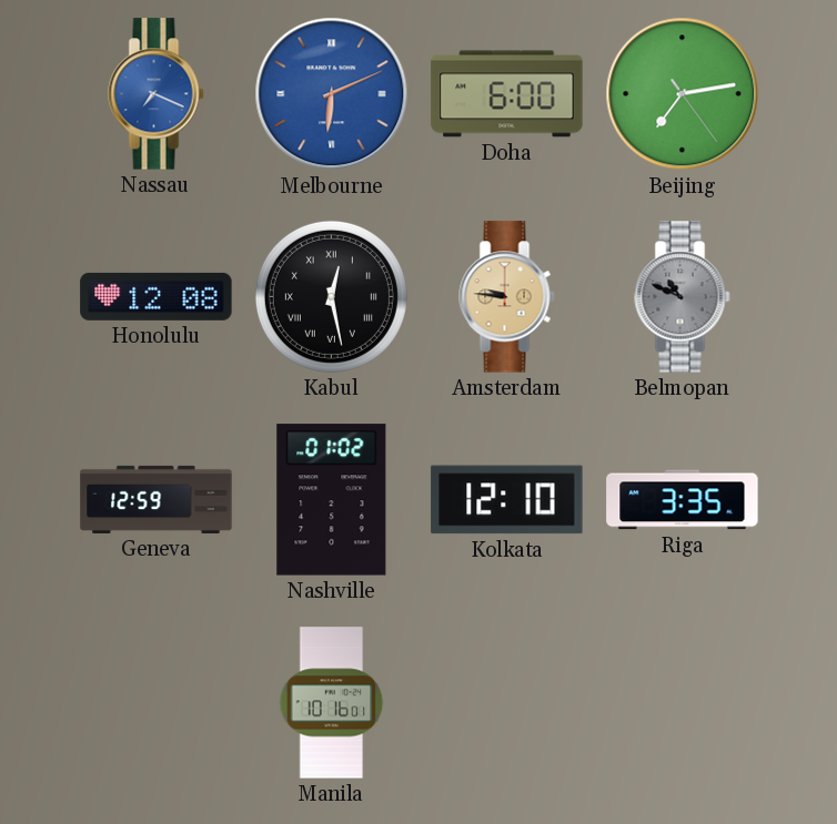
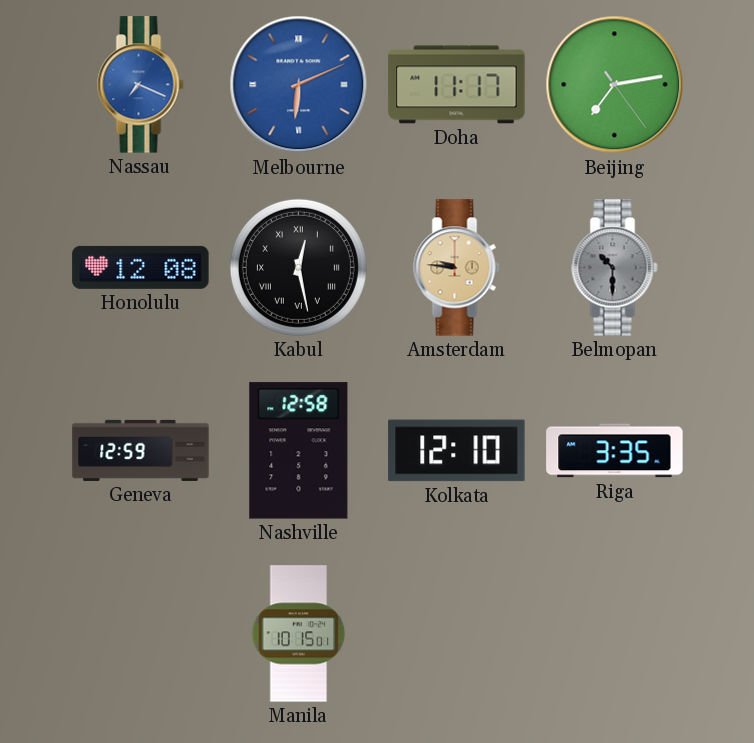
Doha: 6:00 -> 11:17 (457, 85)
Belmopan: 10:49 -> 10:30 (615, 268)
Nashville: 01:02 -> 12:58 (299, 451)
Manila: 10:16 -> 10:15 (299, 634)
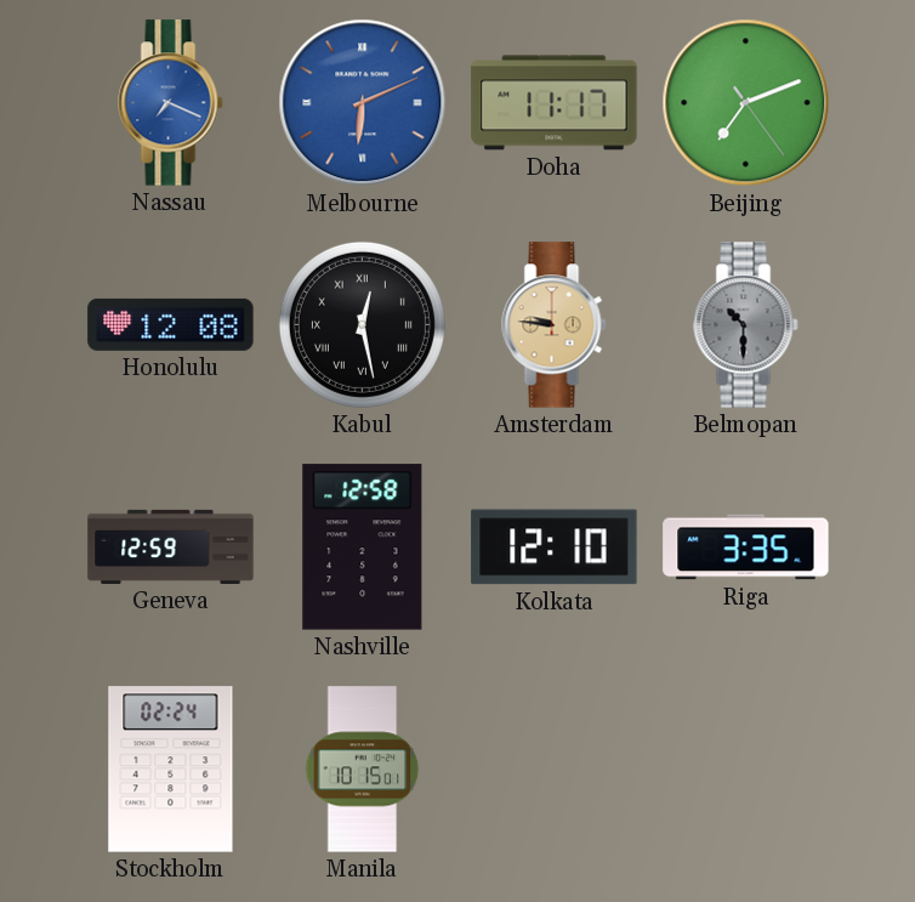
Beijing: 7:13 -> 7:11 (746, 103)
Stockholm: none -> 02:24 (171, 770)
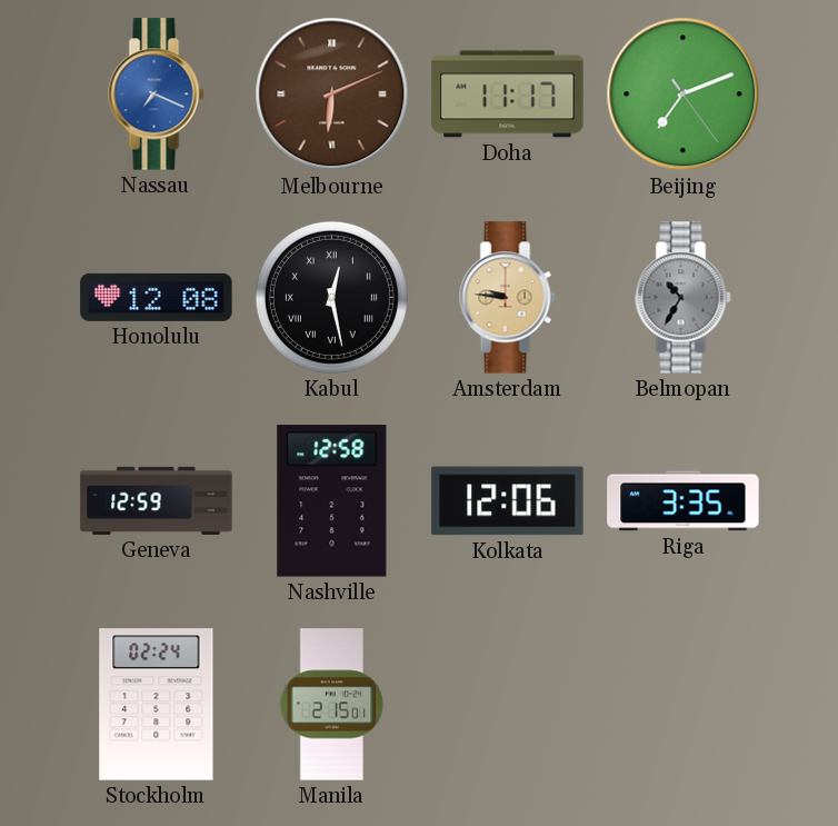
Melbourne dial: blue -> brown (332, 94)
Belmopan: 10:30 -> 10:35 (684, 298)
Kolkata: 12:10 -> 12:06 (508, 501)
Manila: 10:15 -> 2:15 (332, 705)
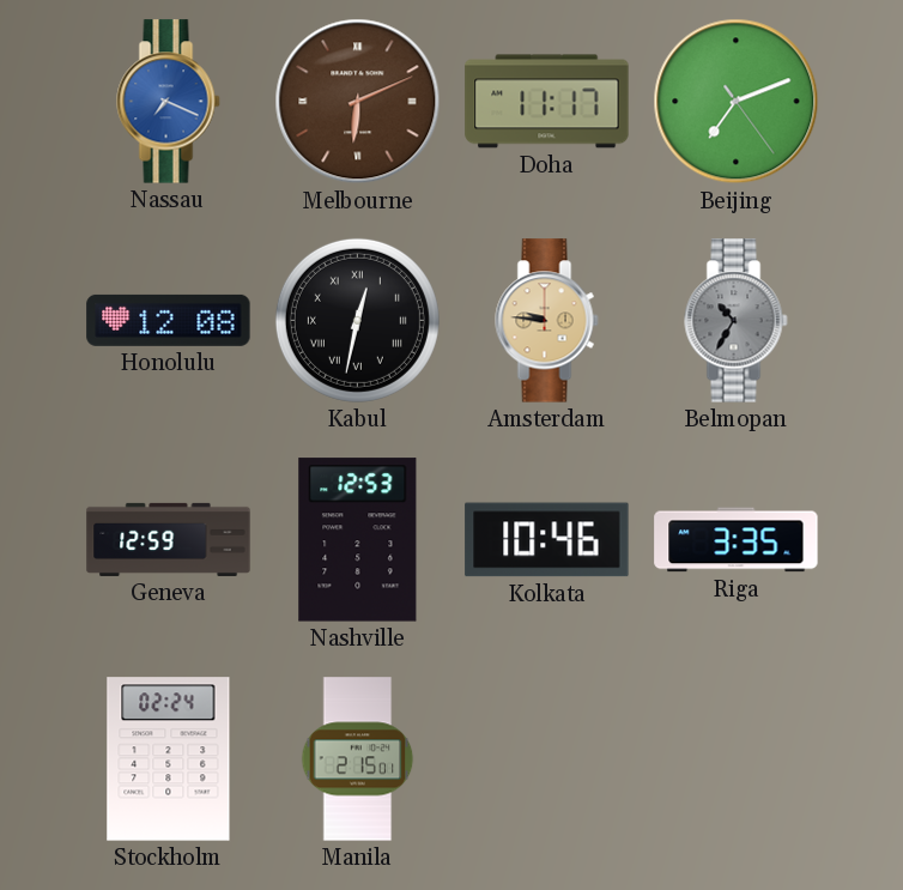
Kabul: 12:28 -> 12:32 (357, 320)
Nashville: 12:58 -> 12:53 (358, 540)
Kolkata: 12:06 -> 10:46 (547, 540)
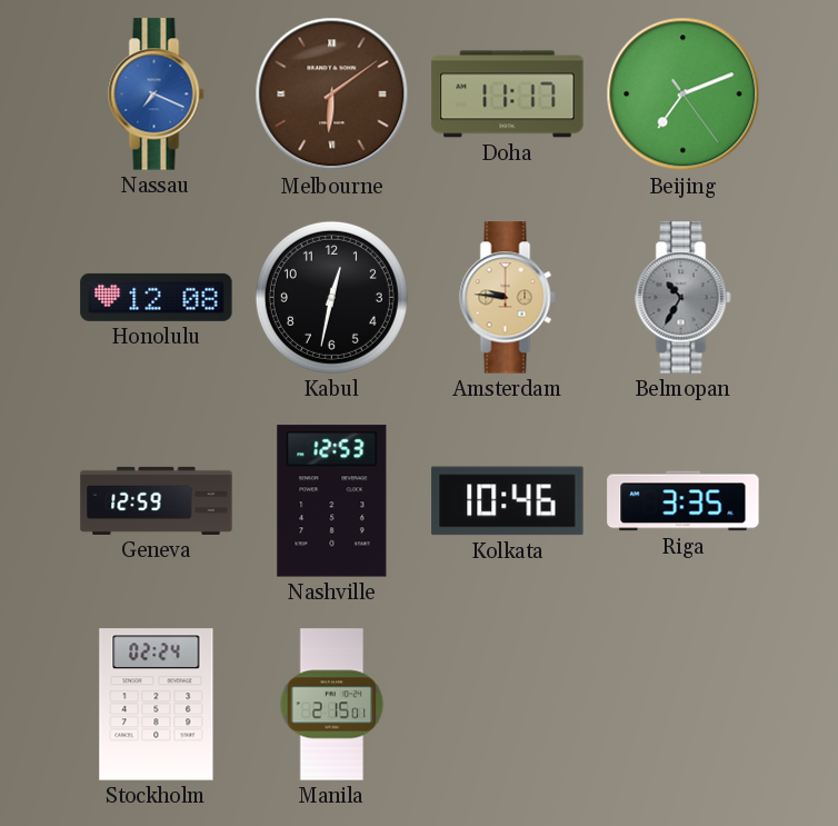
Melbourne: 6:11 -> 6:09 (332, 94)
Kabul numerals: Roman -> Arabic (331, 297)
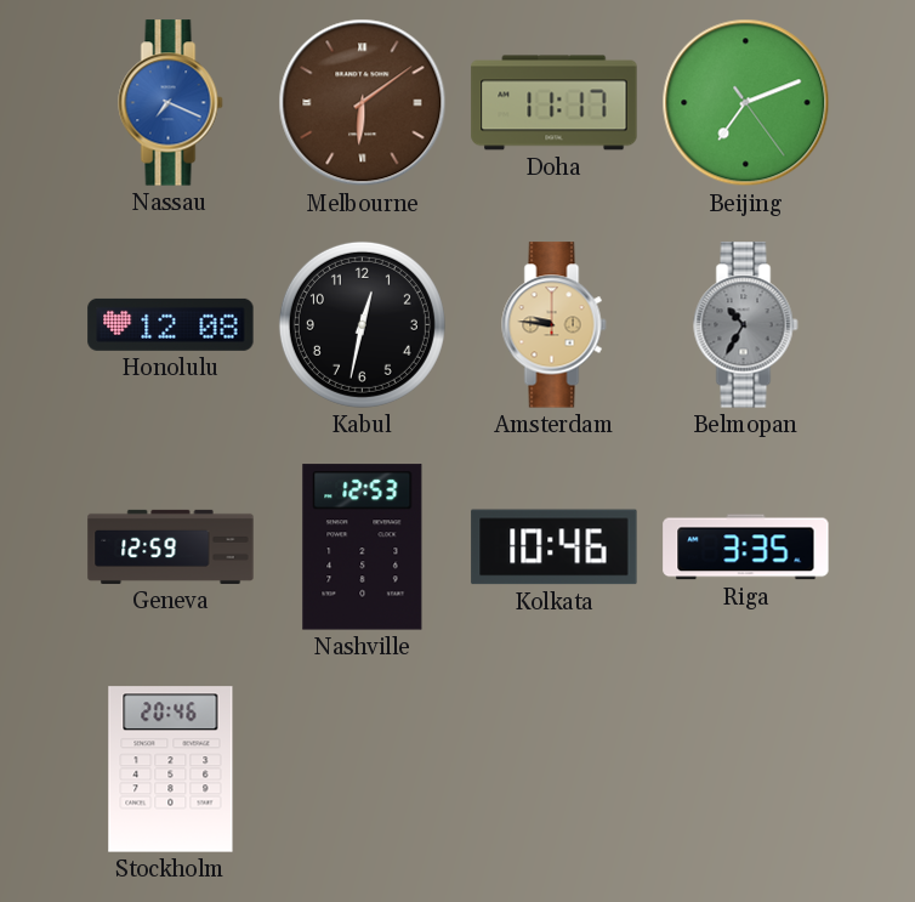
Stockholm: 02:24 -> 20:46 (171, 770)
Manila: 2:15 -> none (332, 705)
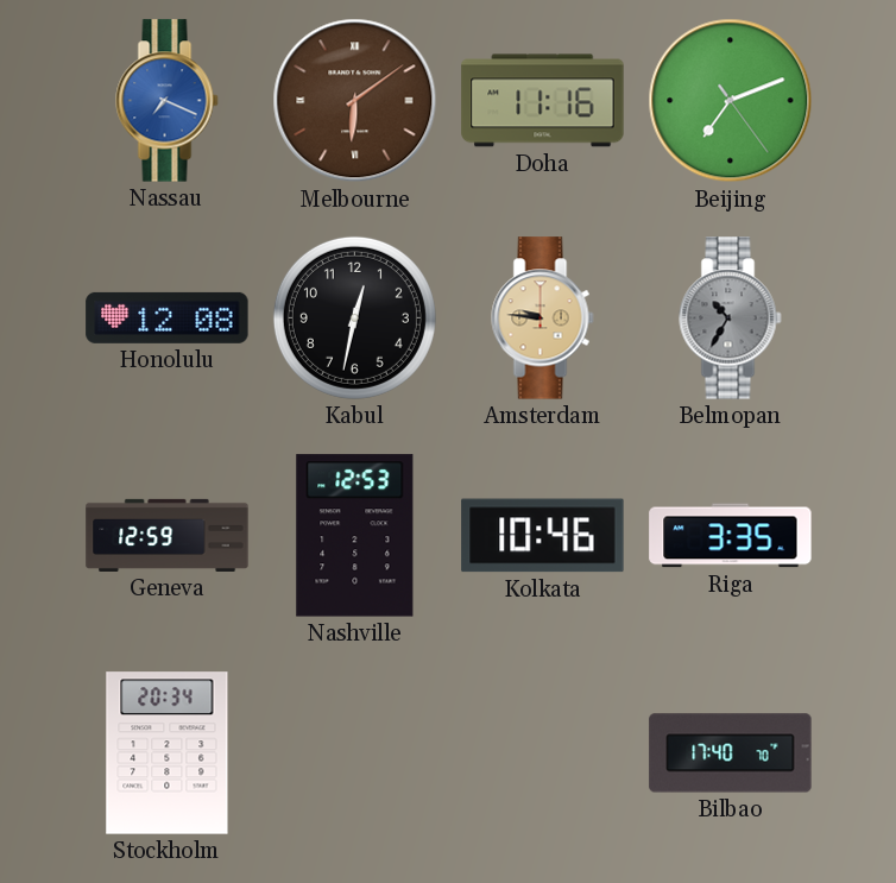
Doha: 11:17 -> 11:16 (543, 101)
Stockholm: 20:46 -> 20:34 (168, 753)
Bilbao: none -> 17:40 (731, 753)
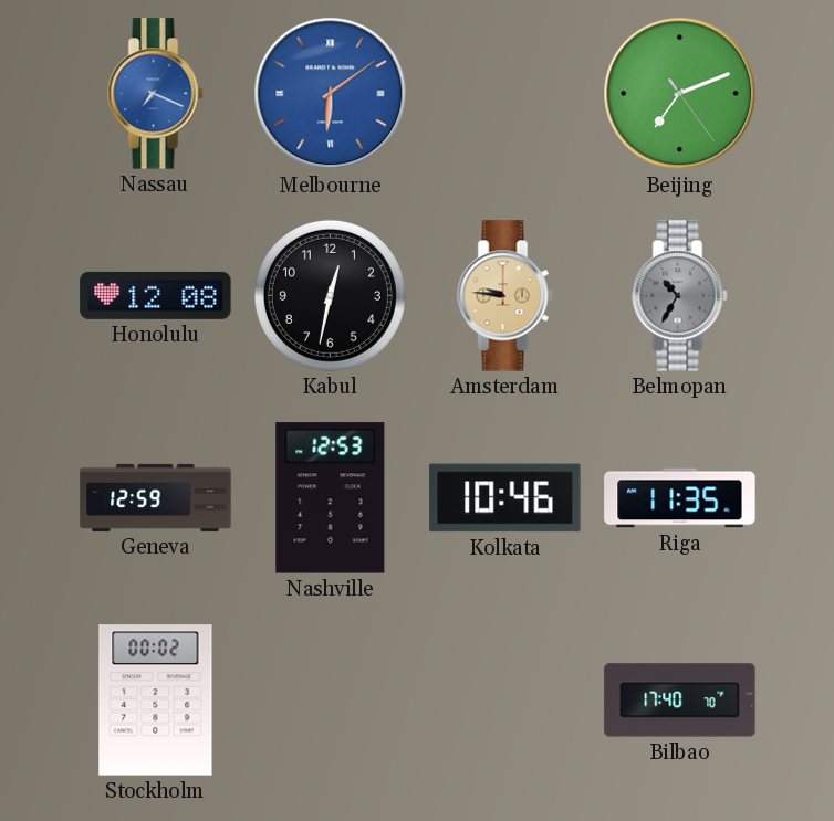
Melbourne dial: brown -> blue (331, 94)
Doha: 11:16 -> none (543, 101)
Riga: 3:35 -> 11:35 (680, 498)
Stockholm: 20:34 -> 00:02 (156, 701)
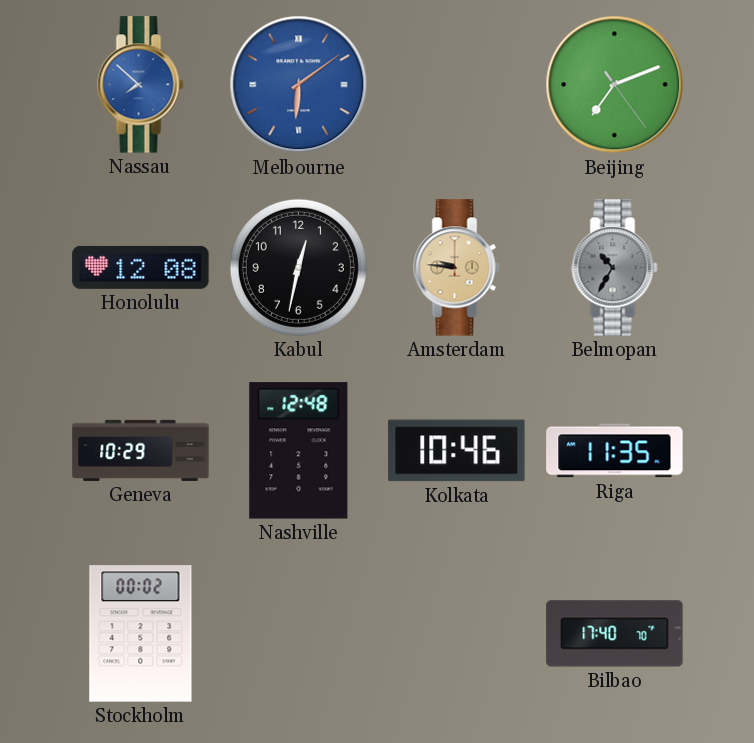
Nassau: 7:19 -> 7:52 (141, 85)
Geneva: 12:59 -> 10:29 (141, 450)
Nashville: 12:53 -> 12:48 (299, 451)
